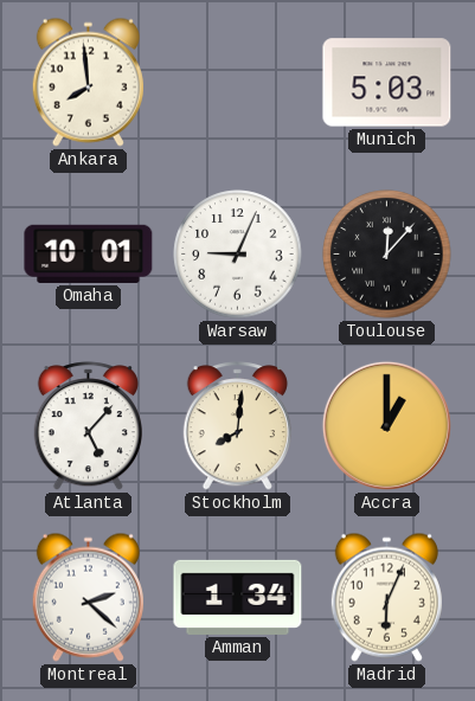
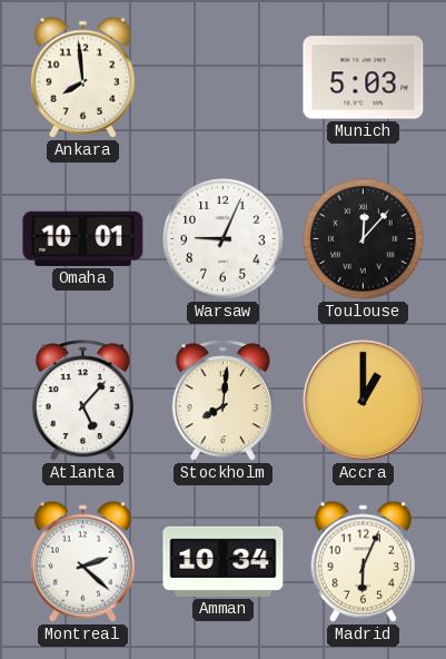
Amman: 1:34 -> 10:34 (224, 561)
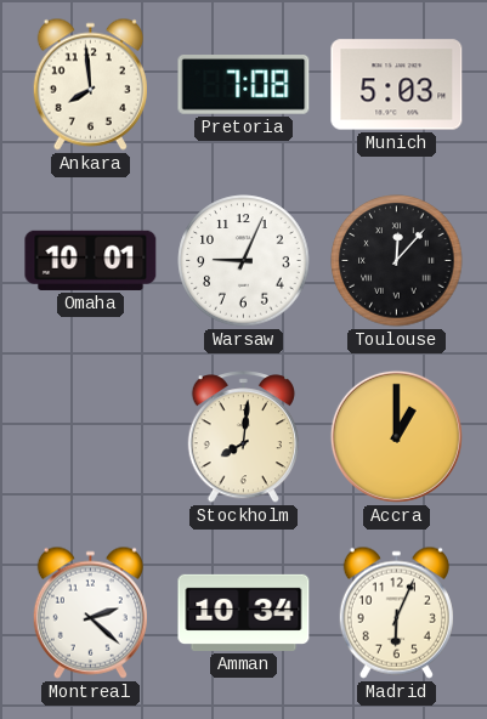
Pretoria: none -> 7:08 (244, 85)
Atlanta: 5:07 -> none (82, 401)
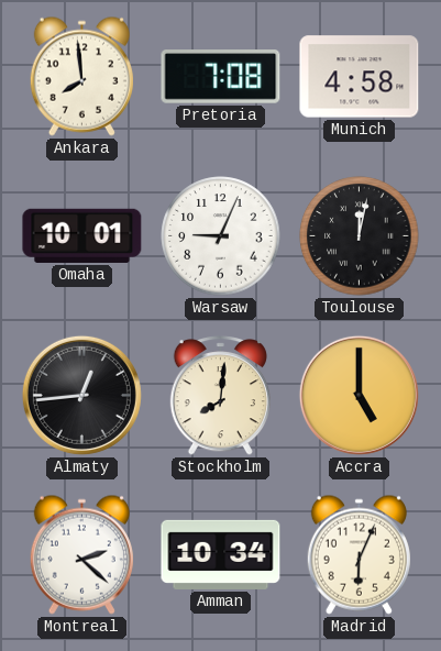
Munich: 5:03 -> 4:58 (360, 77)
Toulouse: 12:07 -> 12:02 (360, 236)
Almaty: none -> 12:44 (81, 395)
Accra: 1:00 -> 5:00 (359, 395)
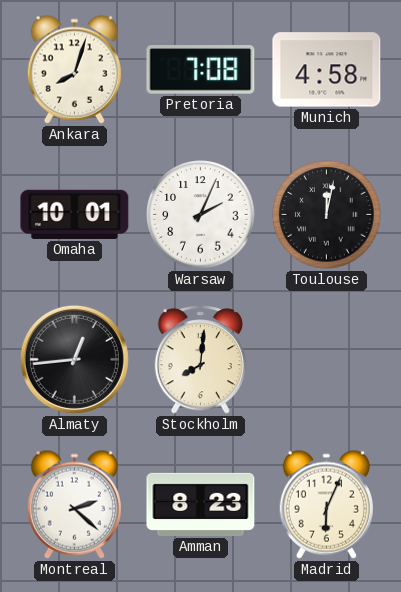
Ankara: 7:59 -> 8:03 (74, 69)
Warsaw: 9:04 -> 2:04 (201, 215)
Accra: 5:00 -> none (359, 395)
Amman: 10:34 -> 8:23 (201, 504)
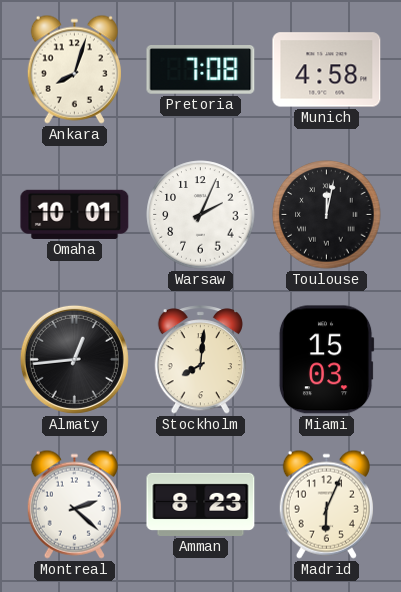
Miami: none -> 15:03 (326, 360)
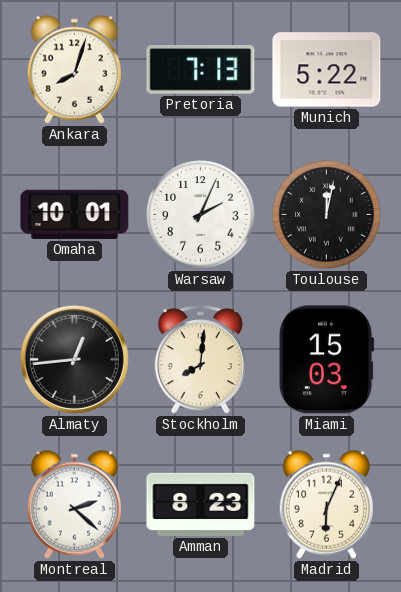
Pretoria: 7:08 -> 7:13 (201, 70)
Munich: 4:58 -> 5:22 (327, 70)
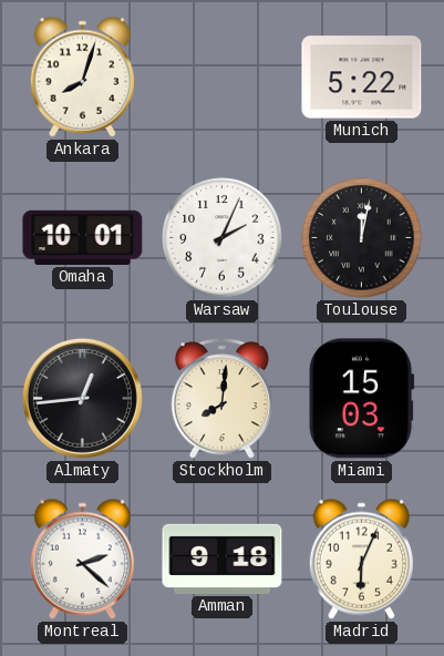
Pretoria: 7:13 -> none (201, 70)
Amman: 8:23 -> 9:18 (223, 558)
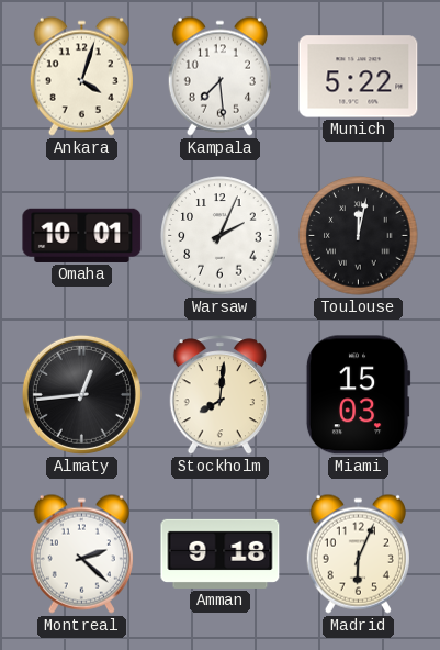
Ankara: 8:03 -> 4:03 (81, 76)
Kampala: none -> 7:29 (219, 76)
